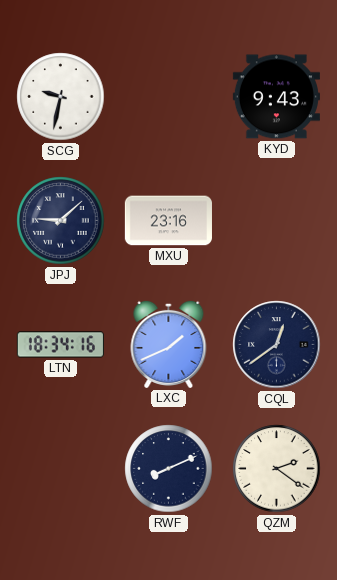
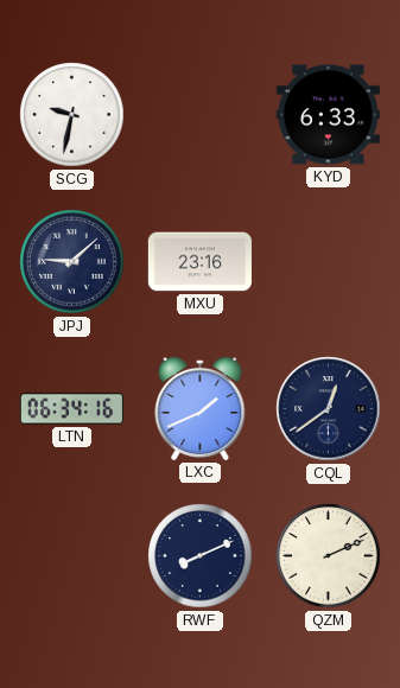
KYD: 9:43 -> 6:33 (328, 115)
LTN: 18:34 -> 06:34 (71, 409)
QZM: 2:21 -> 2:11 (329, 556)
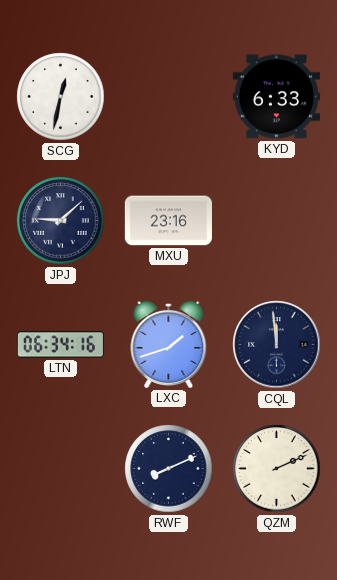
SCG: 9:32 -> 12:32 (61, 97)
LXC: 1:41 -> 1:42 (169, 344)
CQL: 12:39 -> 11:59 (277, 345)
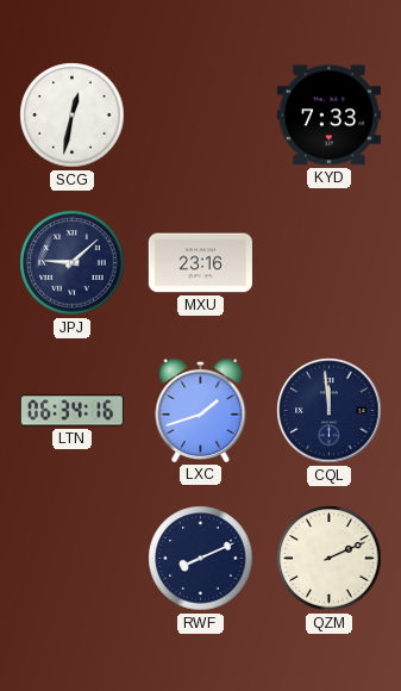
KYD: 6:33 -> 7:33 (328, 116)
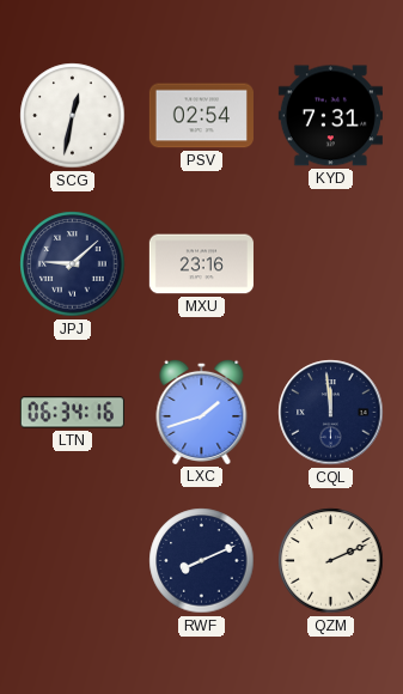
PSV: none -> 02:54 (201, 116)
KYD: 7:33 -> 7:31 (330, 116)
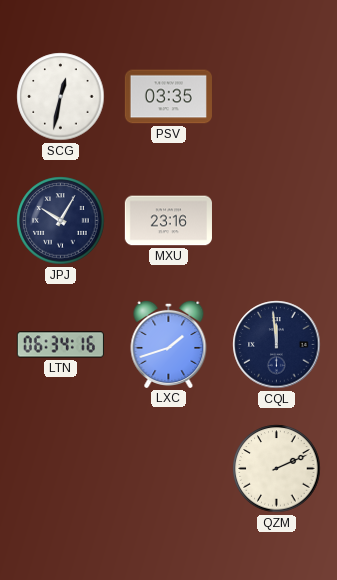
PSV: 02:54 -> 03:35 (168, 97)
KYD: 7:31 -> none (330, 116)
JPJ: 9:08 -> 10:05 (61, 221)
RWF: 8:11 -> none (202, 561)
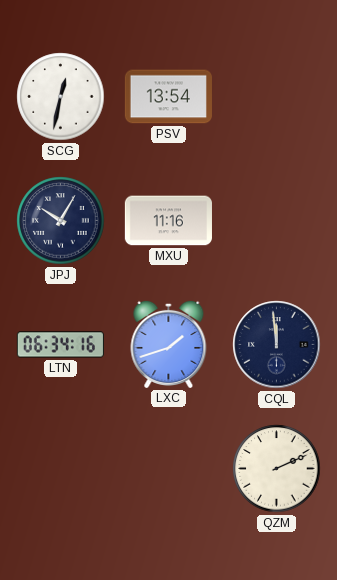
PSV: 03:35 -> 13:54 (168, 97)
MXU: 23:16 -> 11:16 (168, 221)
